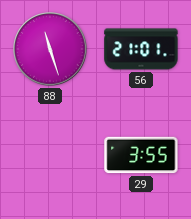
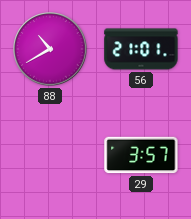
88: 11:27 -> 10:40 (50, 49)
29: 3:55 -> 3:57 (141, 155)
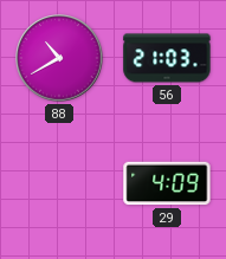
56: 21:01 -> 21:03 (167, 58)
29: 3:57 -> 4:09 (167, 183)
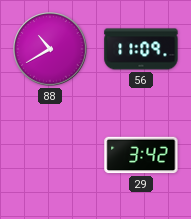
56: 21:03 -> 11:09 (141, 49)
29: 4:09 -> 3:42 (141, 155)
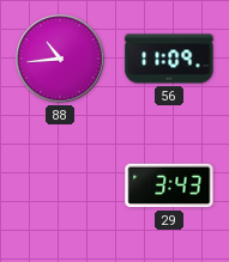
88: 10:40 -> 10:44 (60, 59)
29: 3:42 -> 3:43 (169, 185)
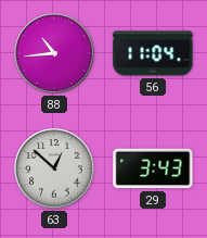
56: 11:09 -> 11:04 (153, 53)
63: none -> 12:52 (54, 168)
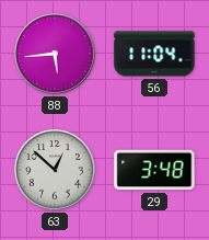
88: 10:44 -> 5:44 (55, 54)
29: 3:43 -> 3:48 (154, 170)
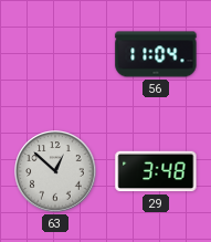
88: 5:44 -> none (55, 54)
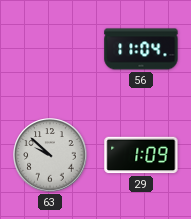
63: 12:52 -> 9:52 (50, 155)
29: 3:48 -> 1:09 (141, 155)
